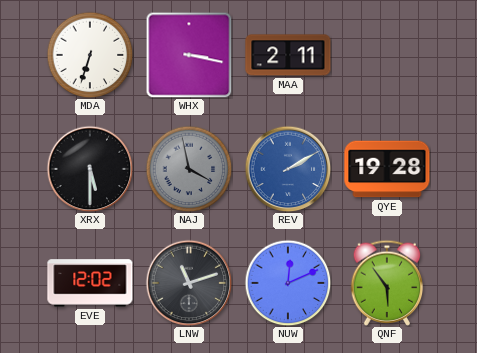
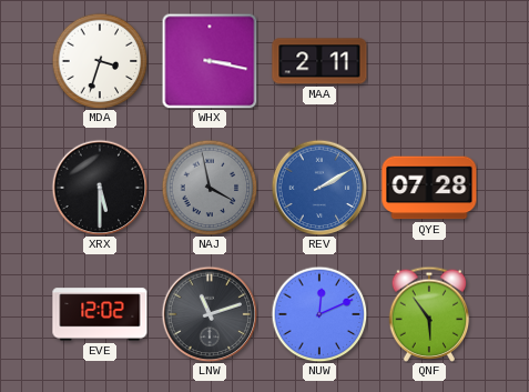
MDA: 6:33 -> 3:33 (100, 61)
QYE: 19:28 -> 07:28 (429, 188)
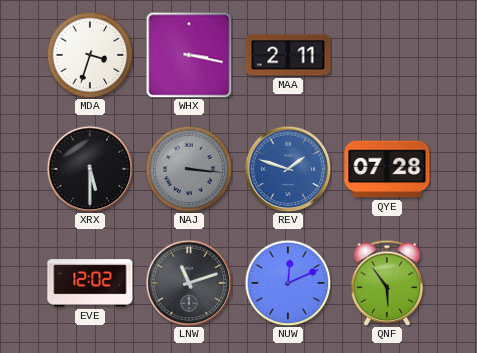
NAJ: 3:58 -> 3:16 (189, 169)
REV: 2:10 -> 1:48 (288, 169)
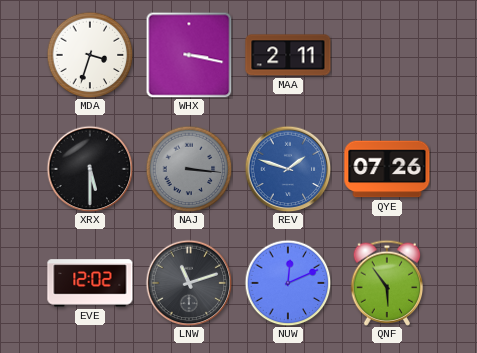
QYE: 07:28 -> 07:26 (387, 169)
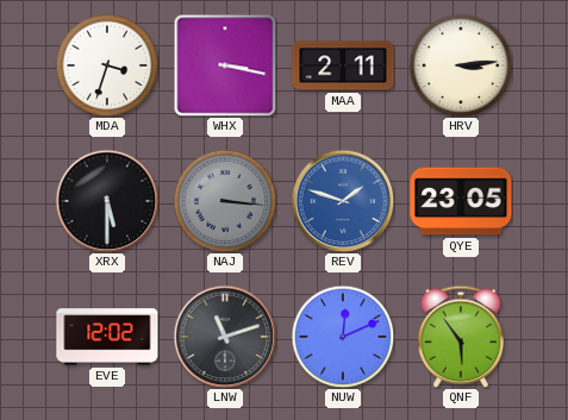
HRV: none -> 3:14 (461, 65)
QYE: 07:26 -> 23:05 (461, 201)
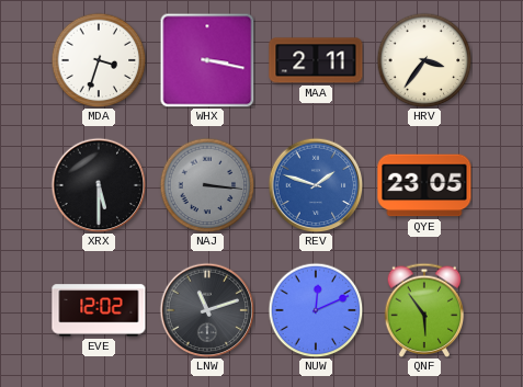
HRV: 3:14 -> 3:36 (424, 60)
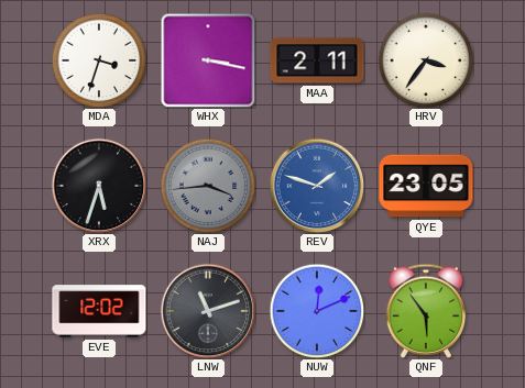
XRX: 5:30 -> 5:33 (99, 186)
NAJ: 3:16 -> 3:44 (208, 186)
